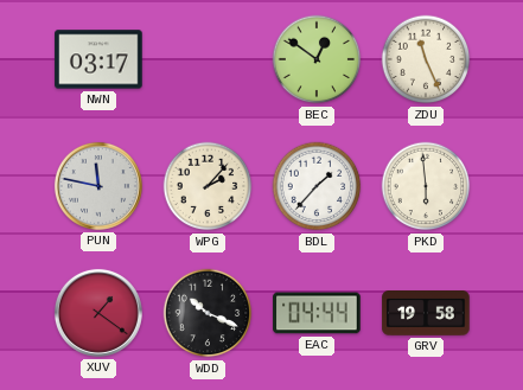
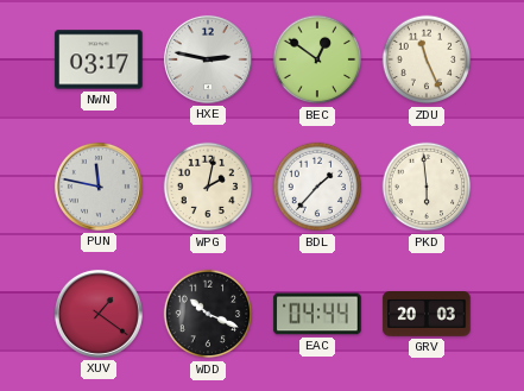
HXE: none -> 2:47 (208, 59)
WPG: 2:07 -> 2:02 (208, 187)
GRV: 19:58 -> 20:03 (427, 315)
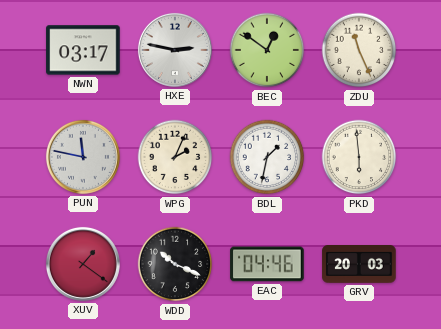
WPG: 2:02 -> 2:04 (175, 157)
BDL: 1:37 -> 1:32 (267, 157)
EAC: 04:44 -> 04:46 (267, 264)
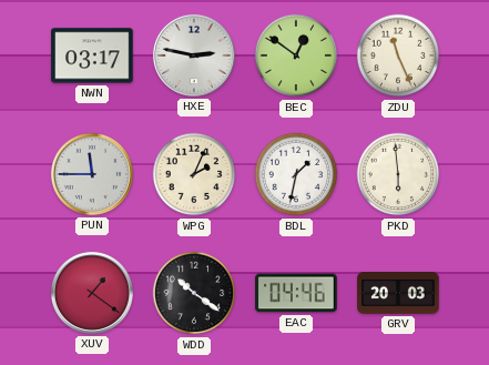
PUN: 11:47 -> 11:45 (92, 174)
WDD: 10:19 -> 10:21 (194, 293)
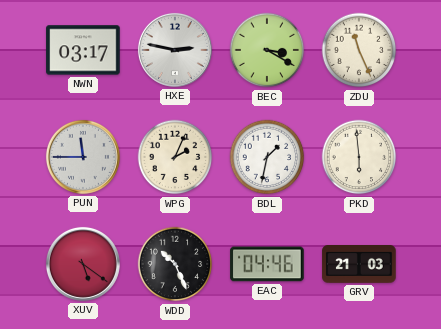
BEC: 12:51 -> 3:20 (267, 50)
XUV: 1:21 -> 5:21 (83, 264)
WDD: 10:21 -> 10:26 (175, 264)
GRV: 20:03 -> 21:03 (359, 265)
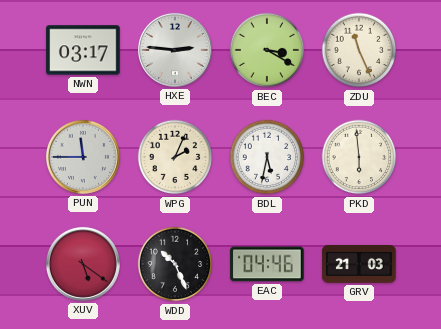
HXE: 2:47 -> 2:46 (175, 50)
BDL: 1:32 -> 5:32 (267, 157)
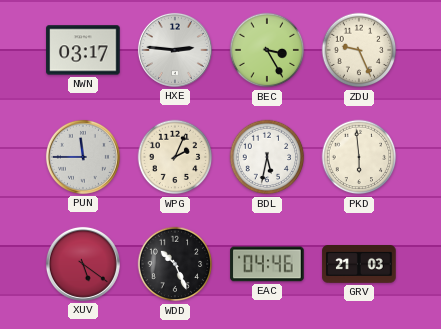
BEC: 3:20 -> 3:25 (267, 50)
ZDU: 11:26 -> 9:26 (359, 50)
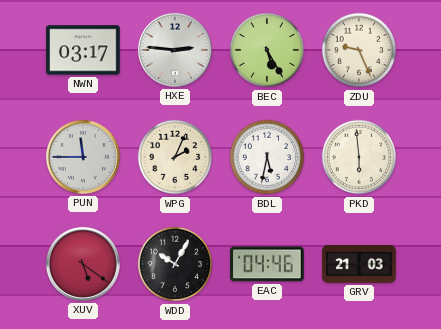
BEC: 3:25 -> 5:25 (267, 50)
WDD: 10:26 -> 10:05 (175, 264)
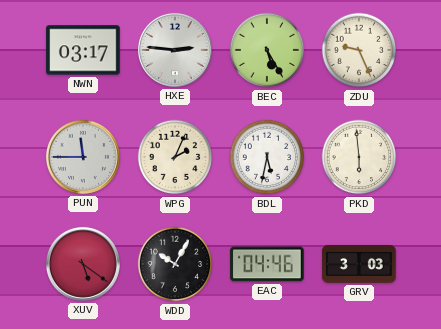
GRV: 21:03 -> 3:03 (359, 265)
